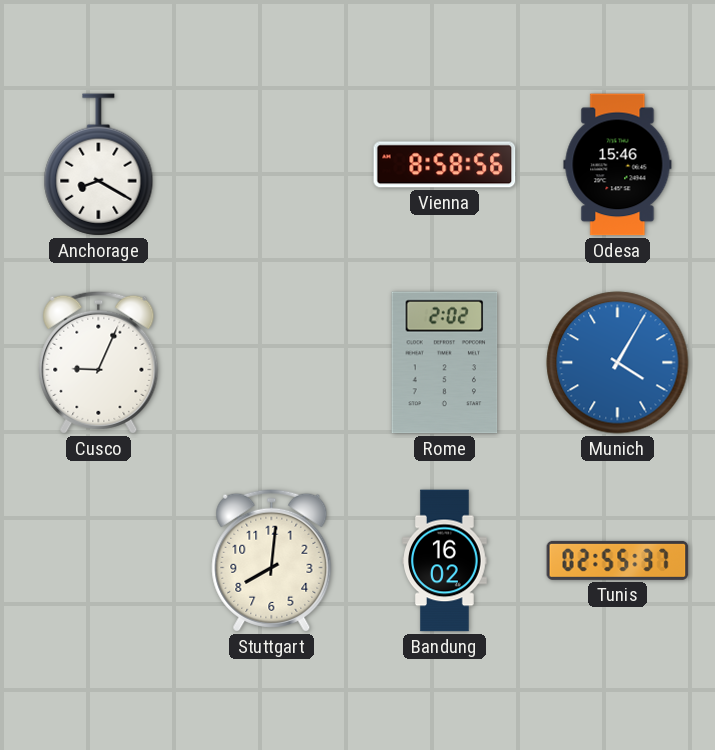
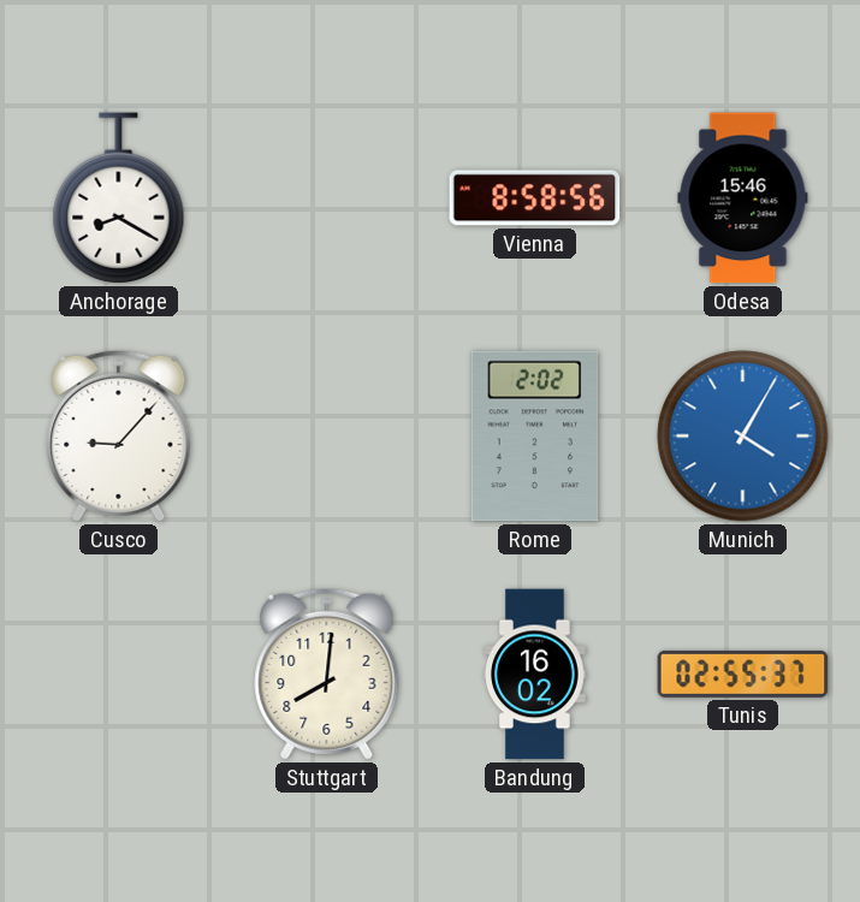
Cusco: 9:04 -> 9:07 (119, 435)
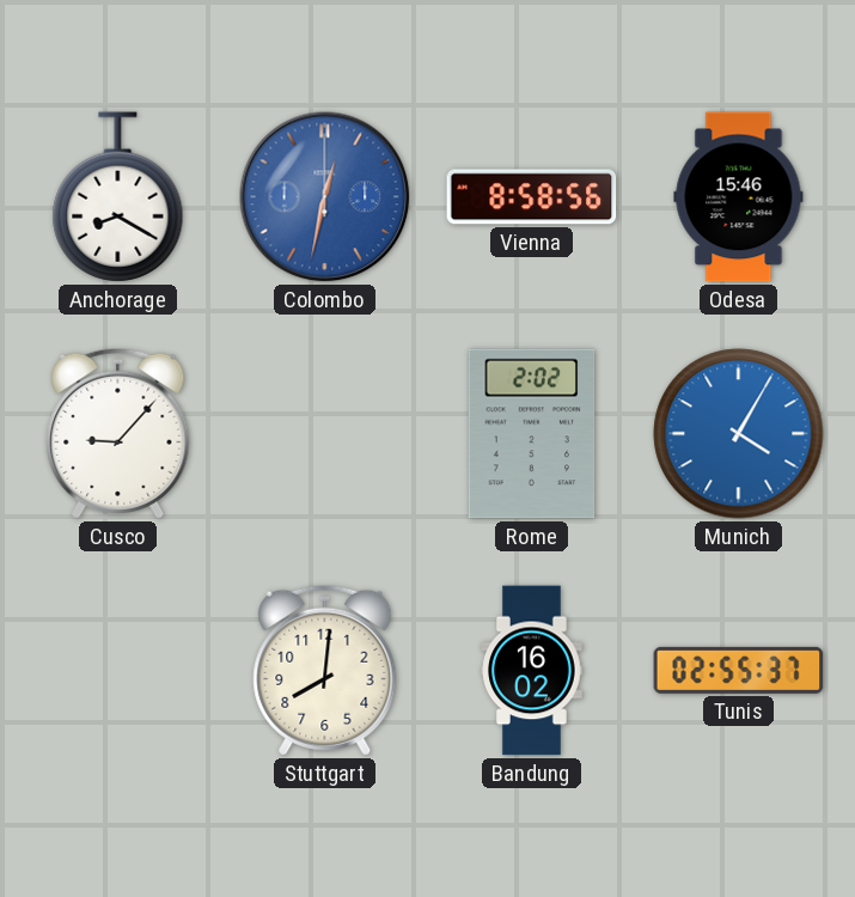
Colombo: none -> 12:32 (325, 197)
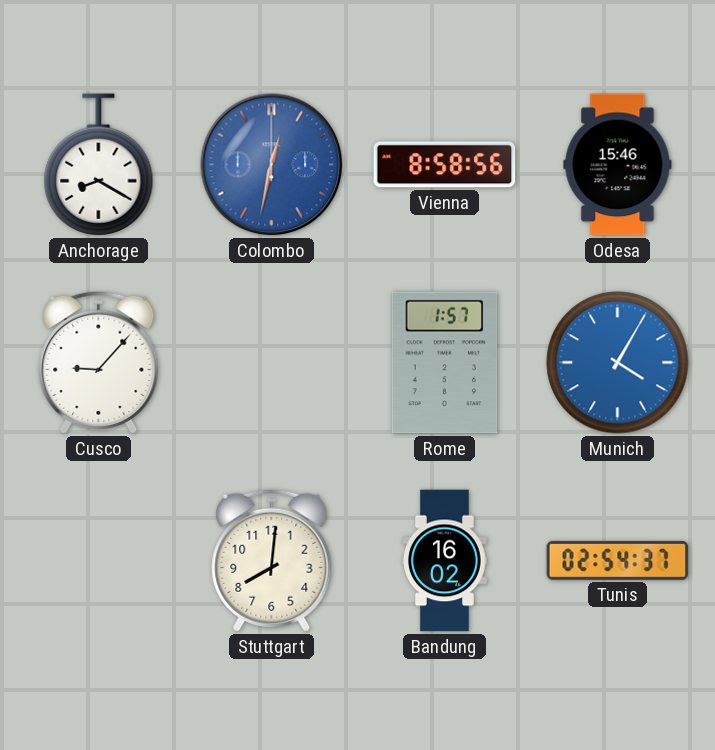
Rome: 2:02 -> 1:57 (445, 363)
Tunis: 02:55 -> 02:54 (618, 560)
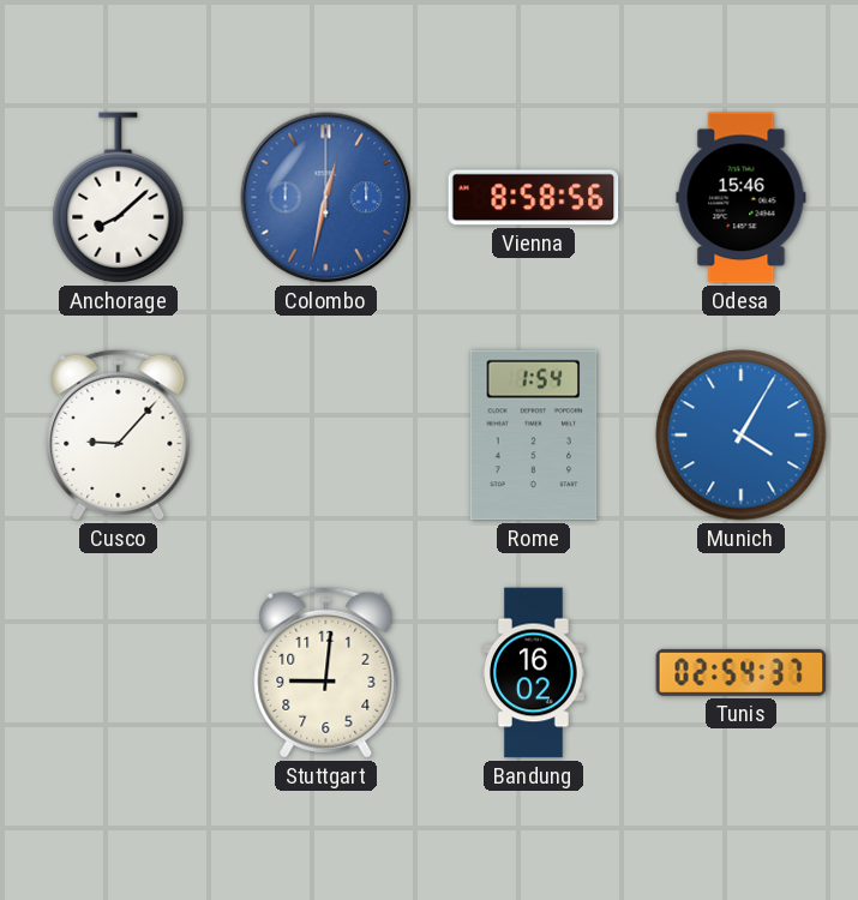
Anchorage: 8:20 -> 8:08 (119, 198)
Rome: 1:57 -> 1:54 (534, 436)
Stuttgart: 8:01 -> 9:01 (326, 672)
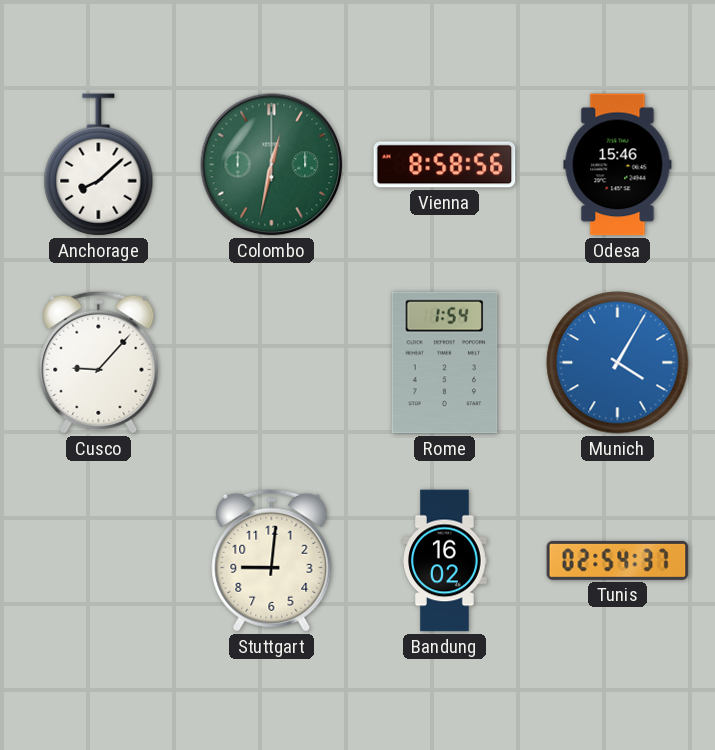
Colombo dial: blue -> green (272, 165)
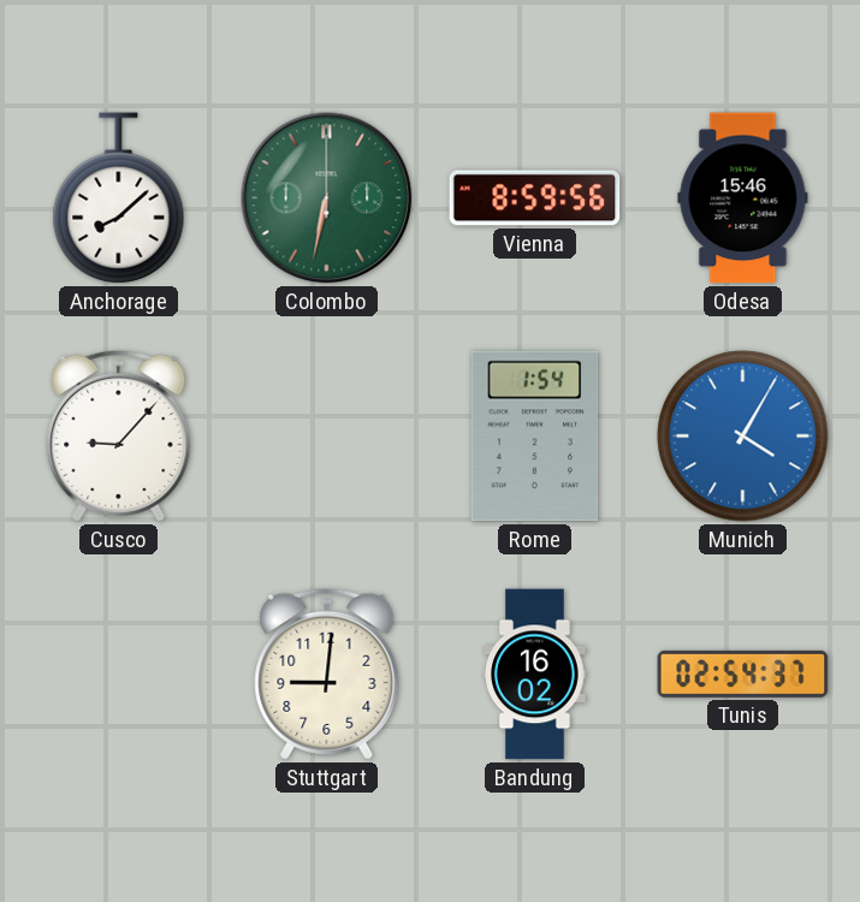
Colombo: 12:32 -> 6:32 (327, 198)
Vienna: 8:58 -> 8:59 (535, 198)
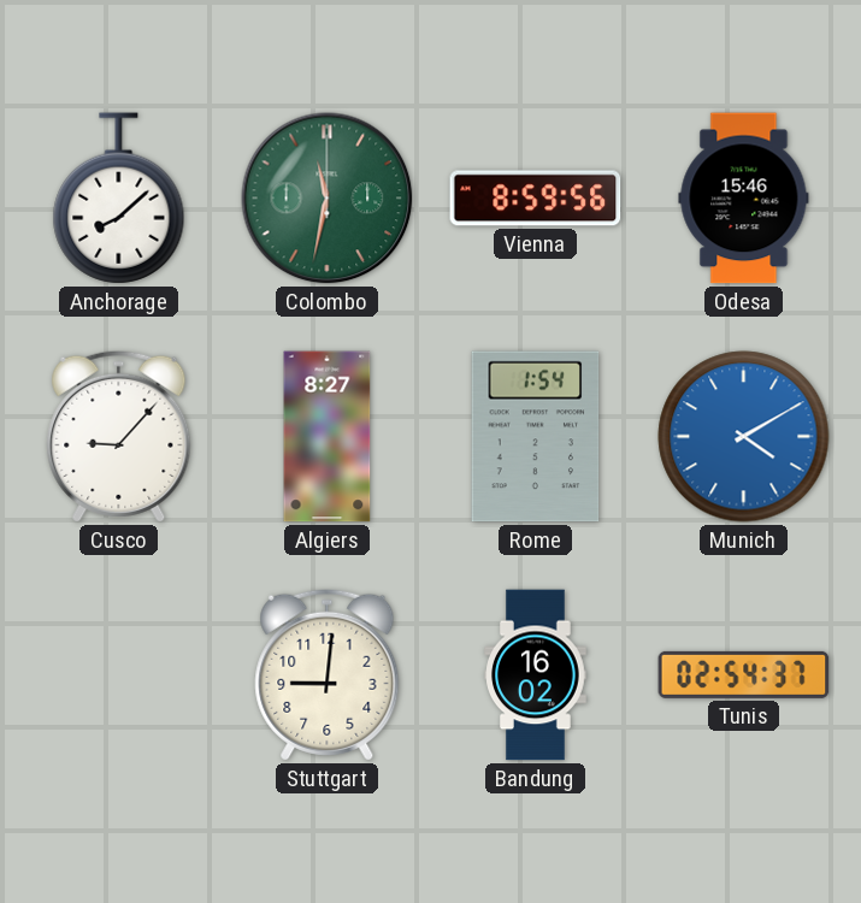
Colombo: 6:32 -> 11:32 (328, 199)
Algiers: none -> 8:27 (328, 437)
Munich: 4:05 -> 4:10 (744, 437)
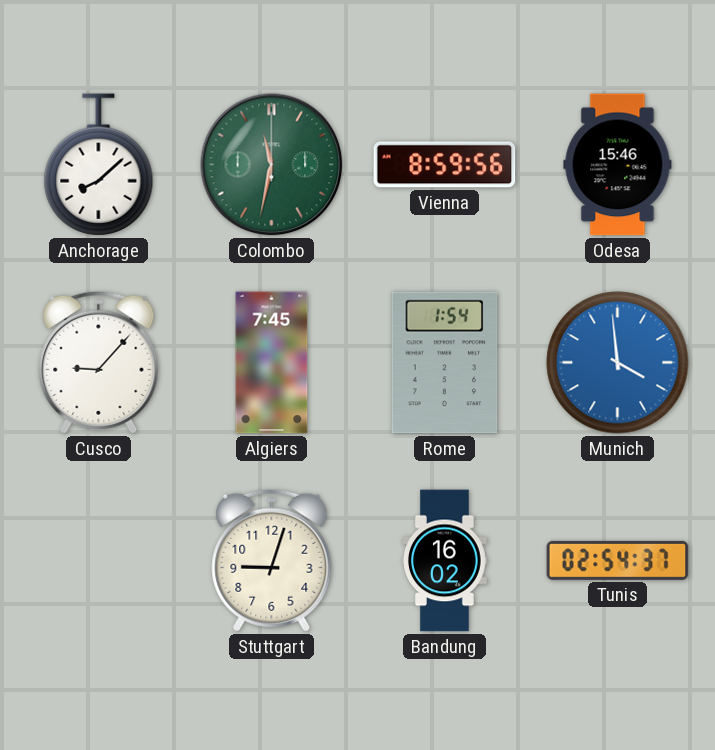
Algiers: 8:27 -> 7:45 (272, 363)
Munich: 4:10 -> 3:59 (618, 363)
Stuttgart: 9:01 -> 9:03 (272, 560)
